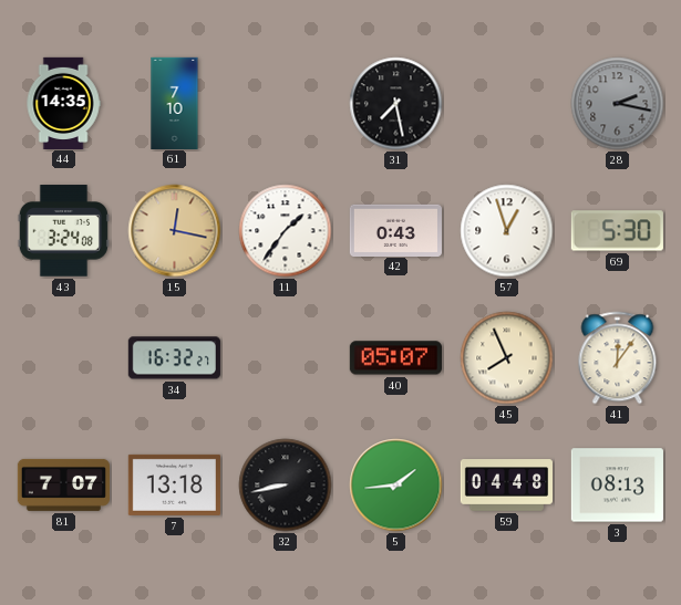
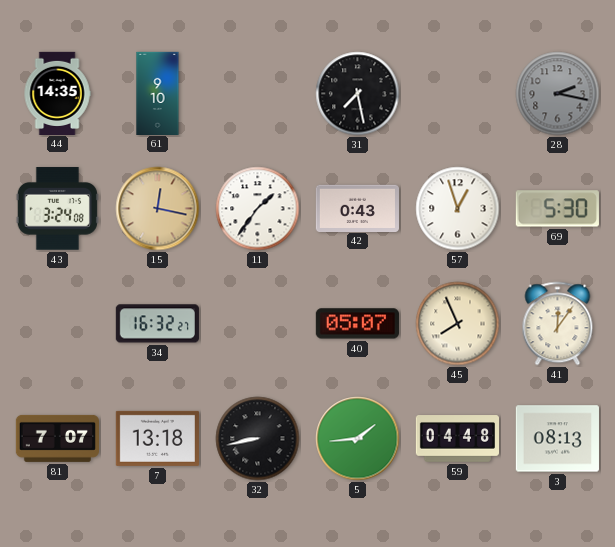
61: 7:10 -> 9:10 (158, 93)
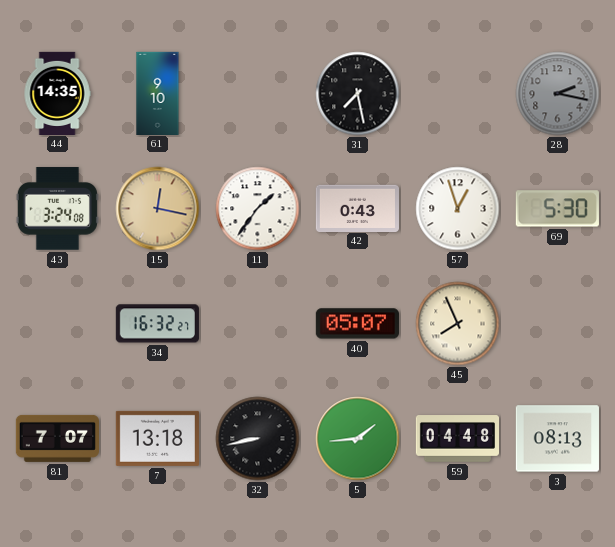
41: 12:06 -> none (558, 324)
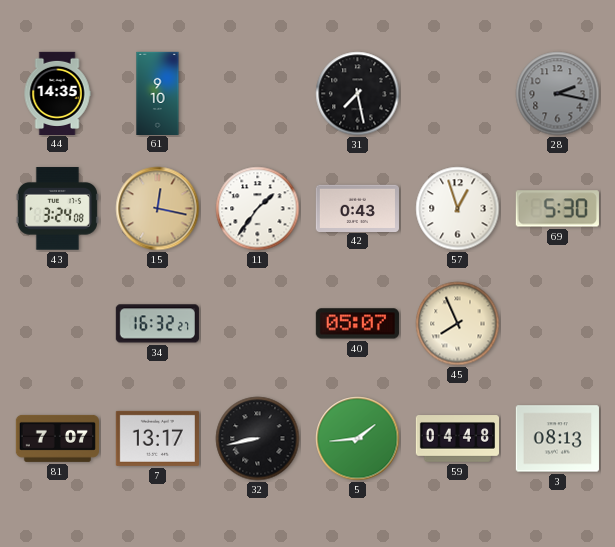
7: 13:18 -> 13:17 (157, 438)
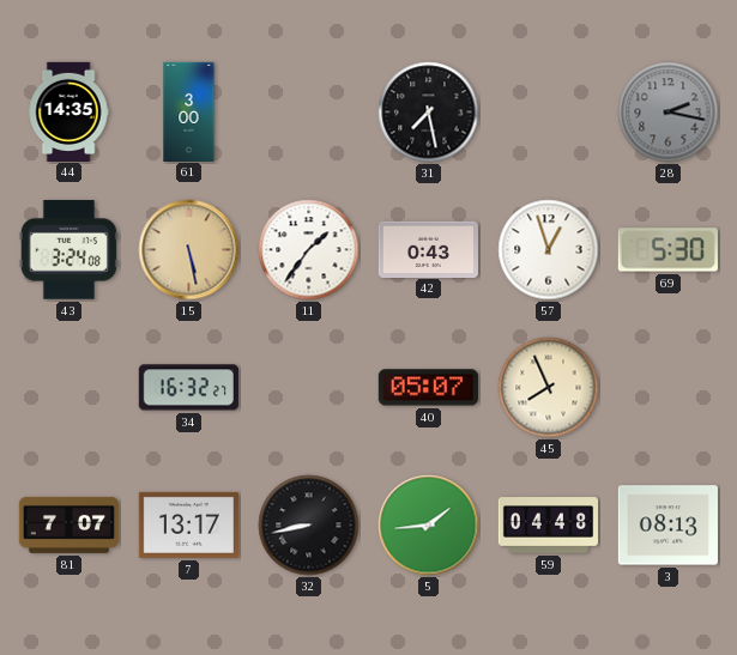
61: 9:10 -> 3:00 (189, 111)
15: 12:17 -> 5:28 (189, 250)
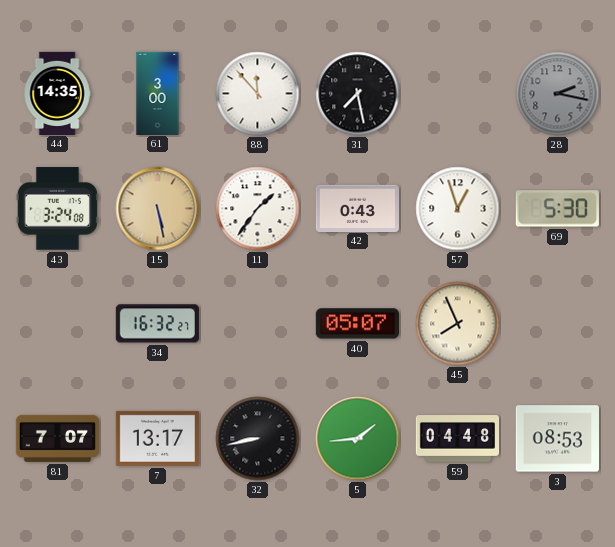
88: none -> 11:53 (258, 94)
3: 08:13 -> 08:53 (557, 439)
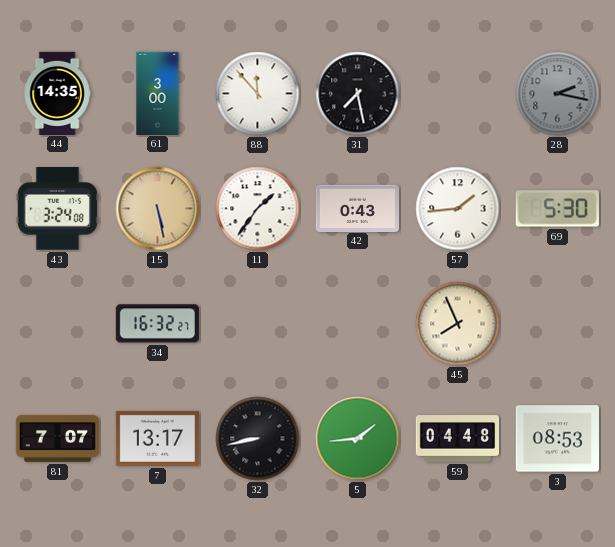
57: 12:57 -> 1:44 (458, 209)
40: 05:07 -> none (357, 324)
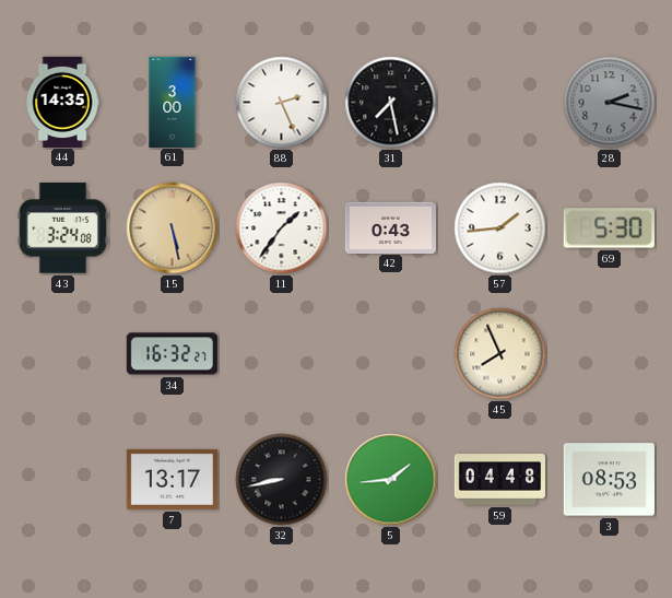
88: 11:53 -> 2:26 (282, 103)
81: 7:07 -> none (57, 438)
